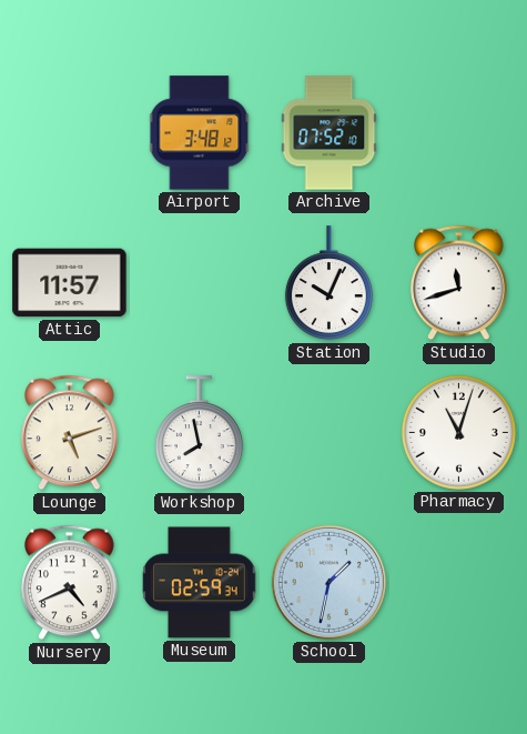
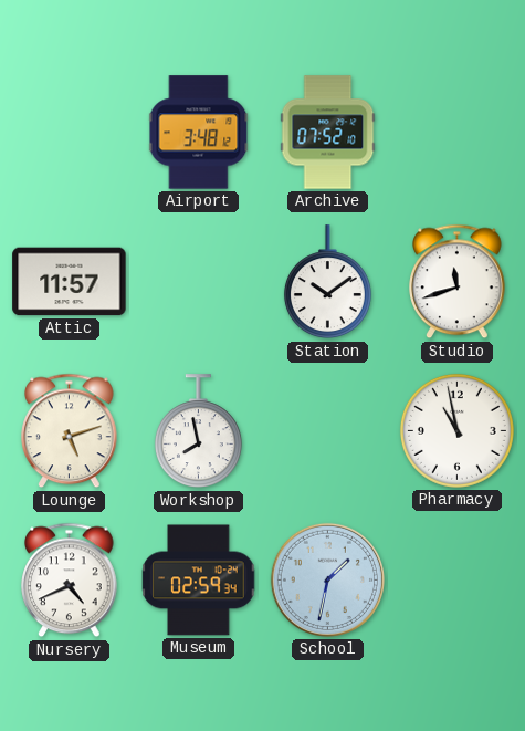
Station: 10:04 -> 10:09 (327, 282)
Pharmacy: 11:03 -> 10:58 (456, 430)
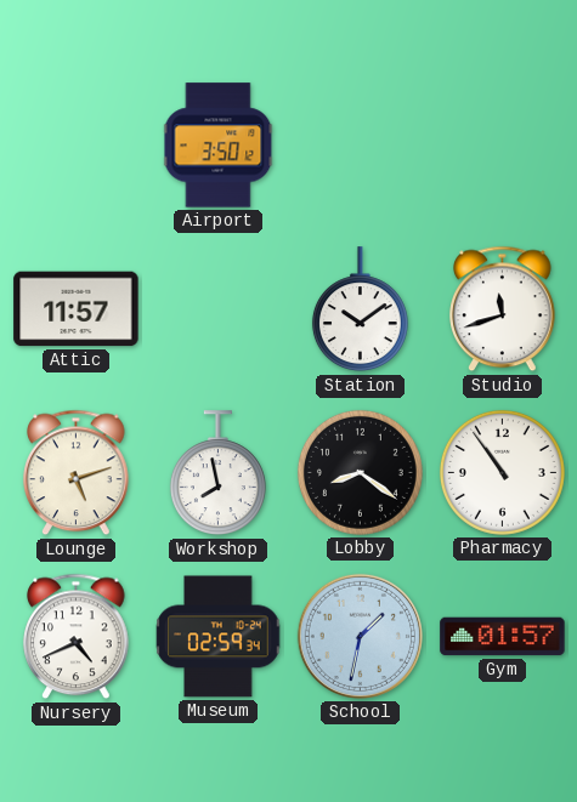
Airport: 3:48 -> 3:50 (219, 146)
Archive: 07:52 -> none (328, 133)
Lobby: none -> 8:21 (360, 472)
Pharmacy: 10:58 -> 10:54 (502, 472)
Gym: none -> 01:57 (503, 637)
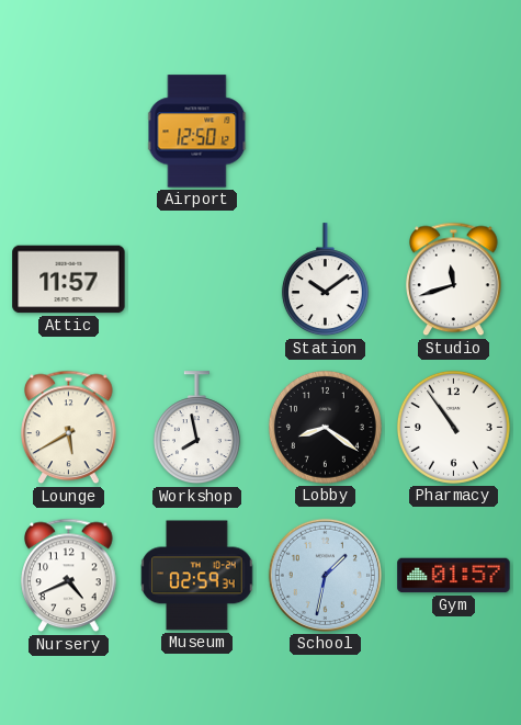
Airport: 3:50 -> 12:50 (197, 132)
Lounge: 5:12 -> 5:40 (69, 428)
